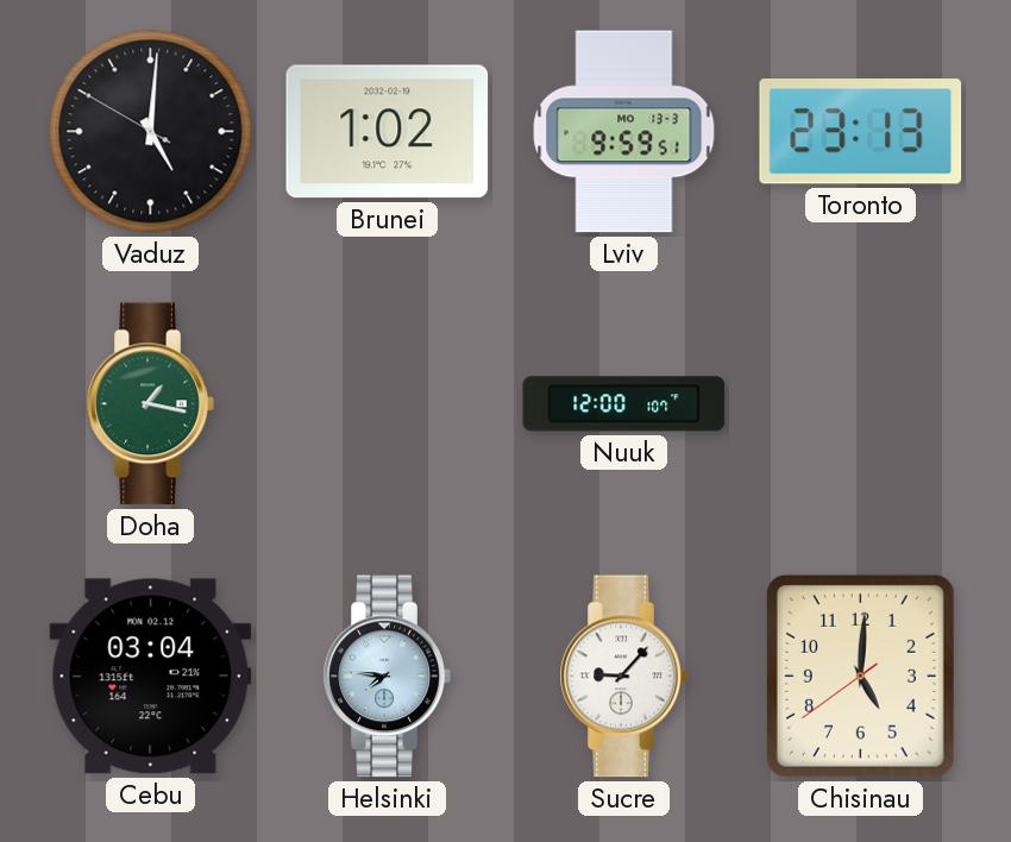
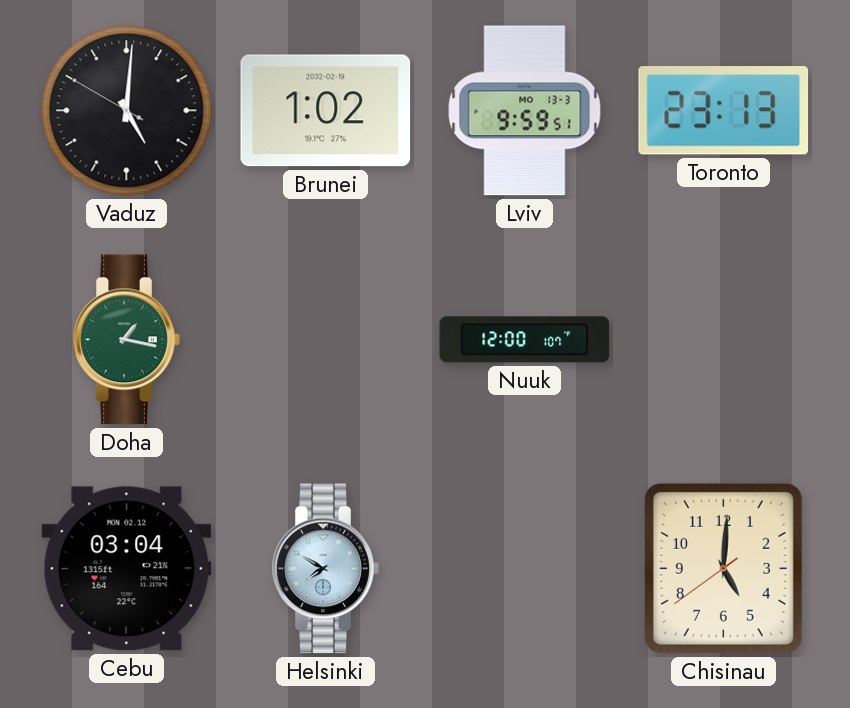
Helsinki: 7:46 -> 7:50 (325, 569)
Sucre: 9:07 -> none (623, 677)
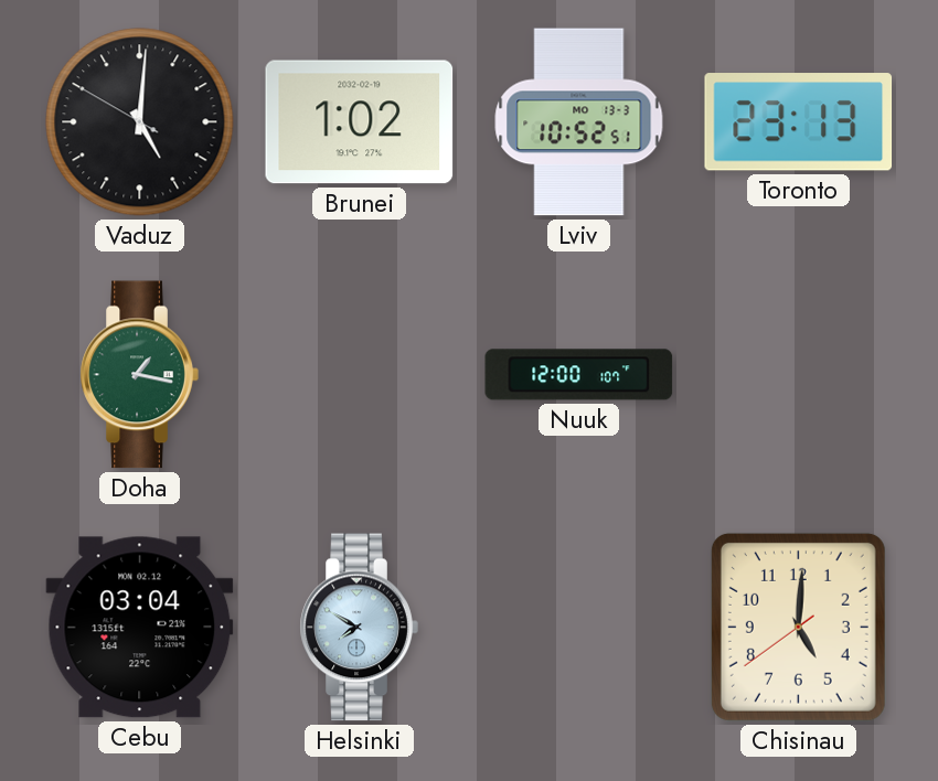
Lviv: 9:59 -> 10:52 (579, 122)
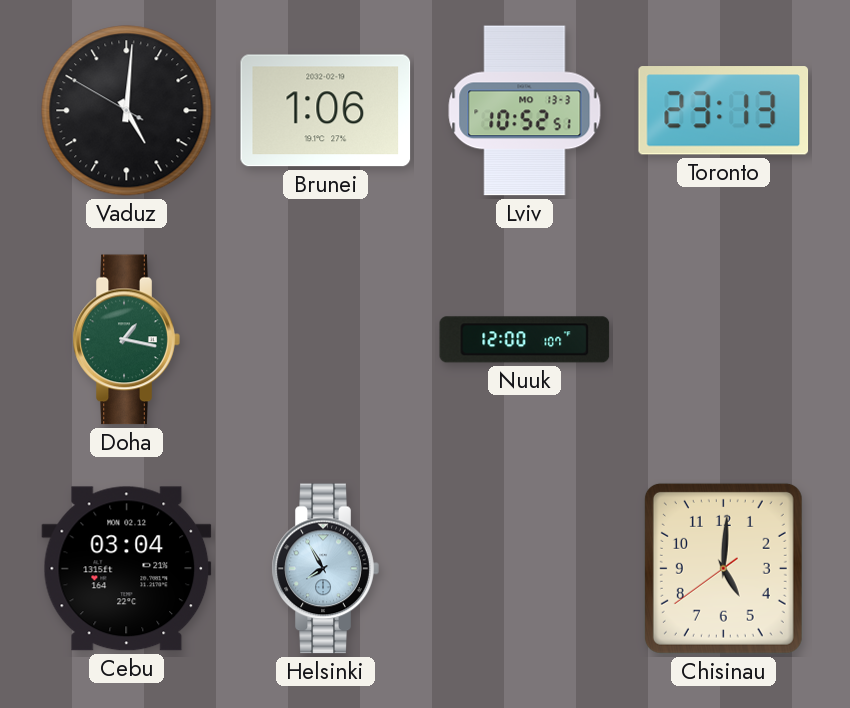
Brunei: 1:02 -> 1:06 (326, 111)
Helsinki: 7:50 -> 7:55 (325, 569)
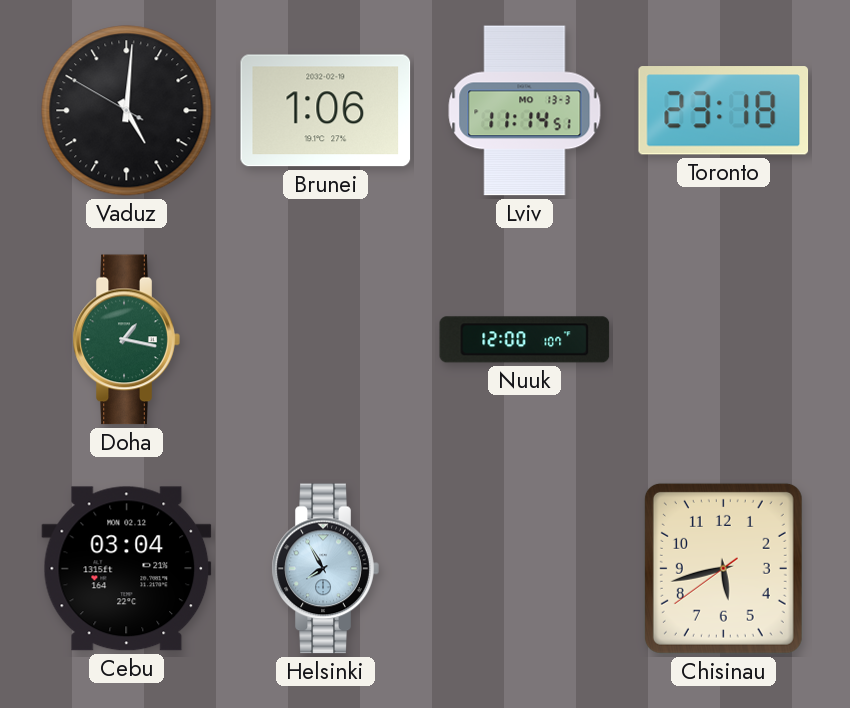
Lviv: 10:52 -> 11:14 (525, 111)
Toronto: 23:13 -> 23:18 (724, 111)
Chisinau: 5:00 -> 5:42 (723, 568)
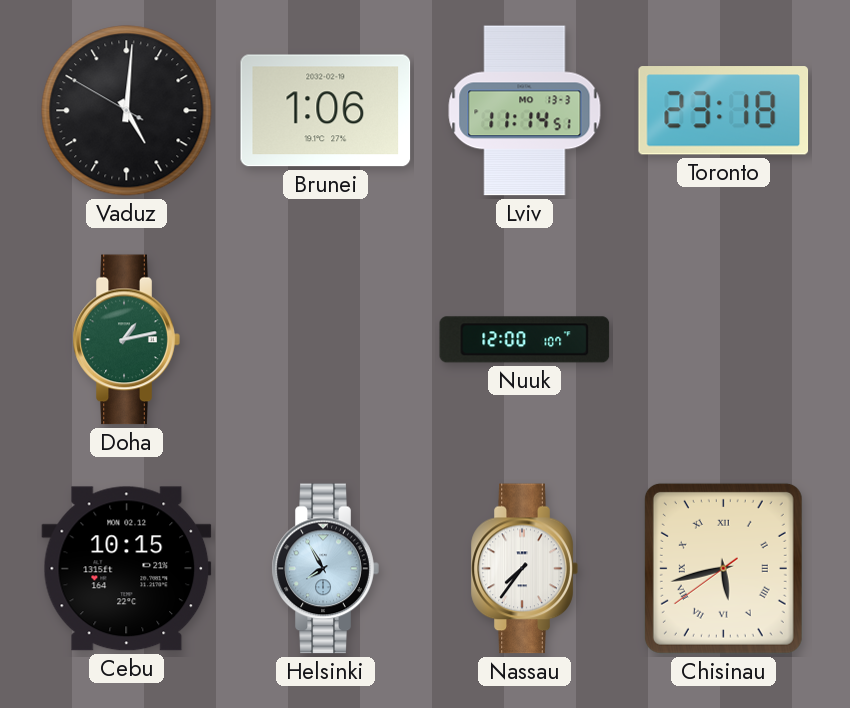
Doha: 1:17 -> 1:13 (126, 340)
Cebu: 03:04 -> 10:15 (127, 569)
Nassau: none -> 7:36 (524, 569)
Chisinau numerals: Arabic -> Roman (723, 568)
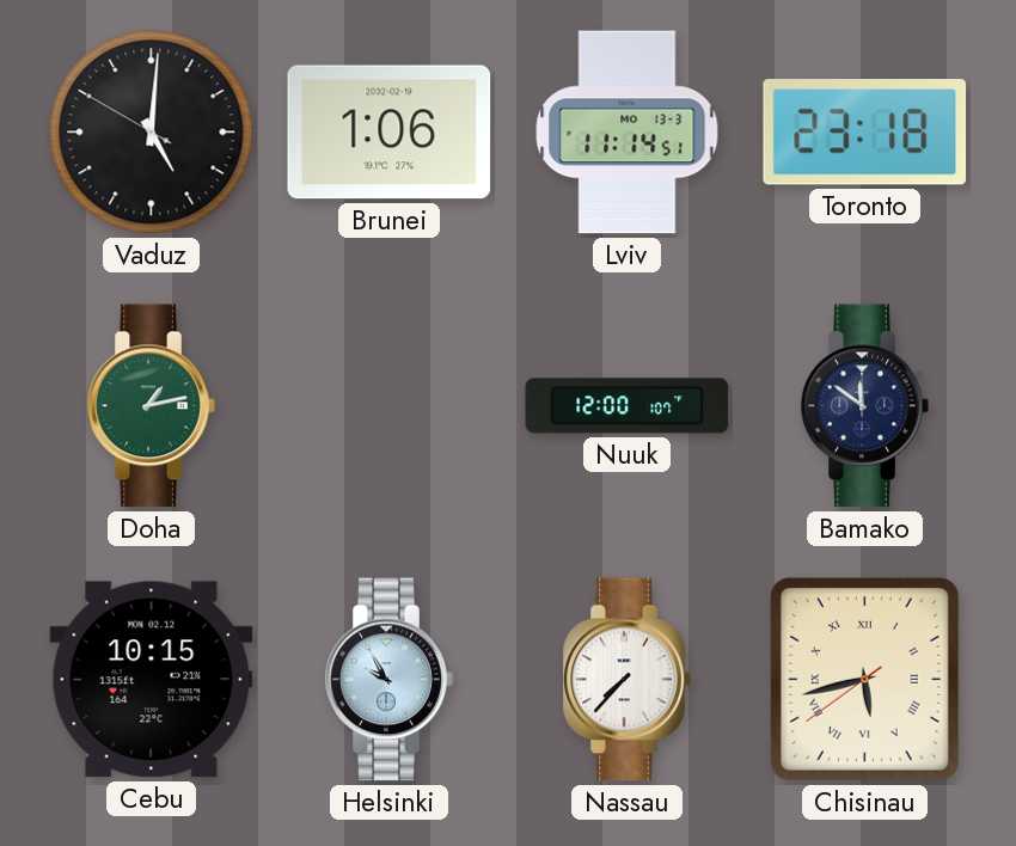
Bamako: none -> 11:51 (864, 406)
Helsinki: 7:55 -> 9:55 (388, 680)
Nassau: 7:36 -> 7:37 (626, 680)
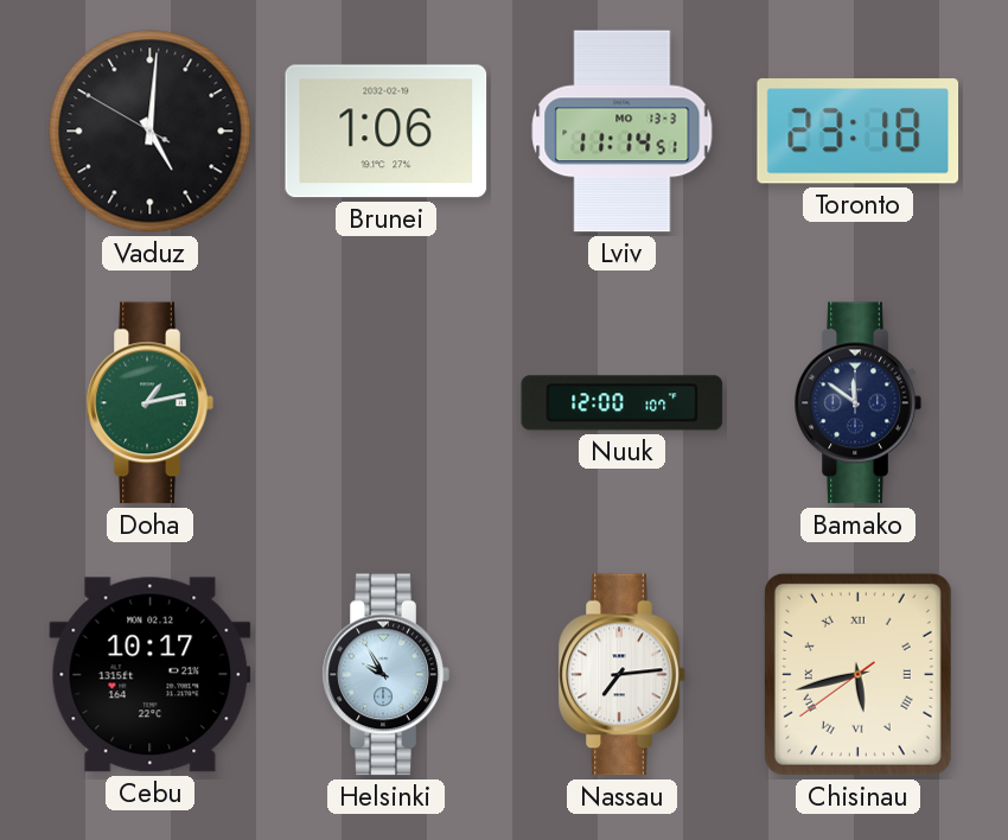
Cebu: 10:15 -> 10:17 (151, 675)
Nassau: 7:37 -> 7:14 (621, 675)
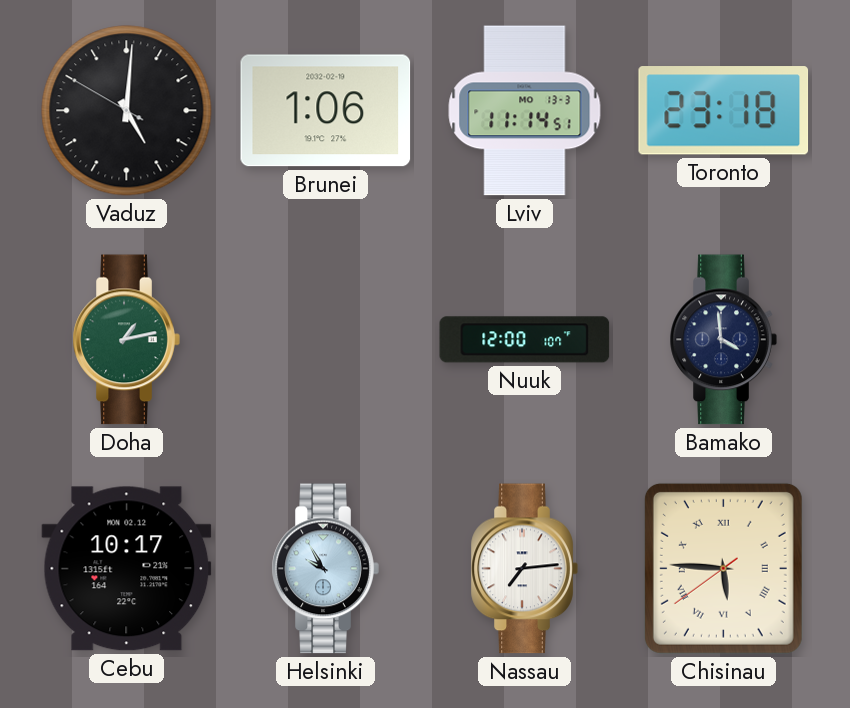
Bamako: 11:51 -> 3:59 (723, 340)
Chisinau: 5:42 -> 5:45 (723, 568)
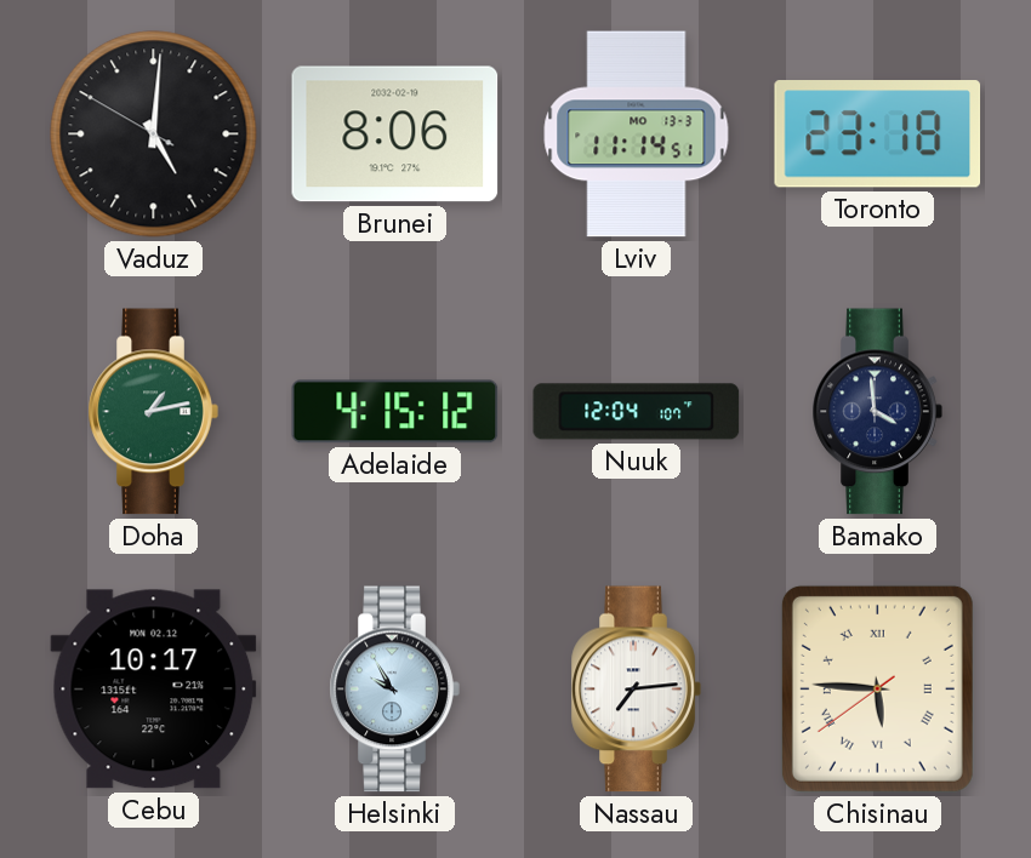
Brunei: 1:06 -> 8:06 (395, 135)
Adelaide: none -> 4:15 (395, 412)
Nuuk: 12:00 -> 12:04 (637, 412)
